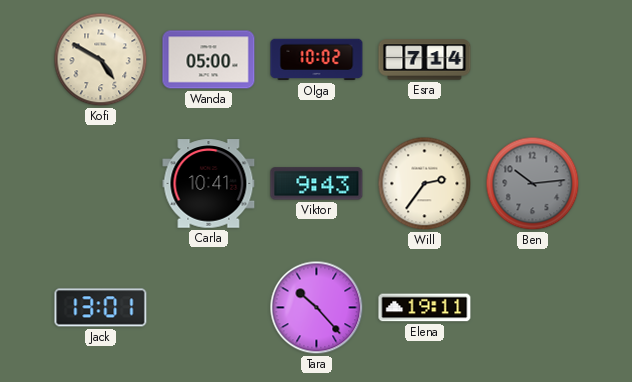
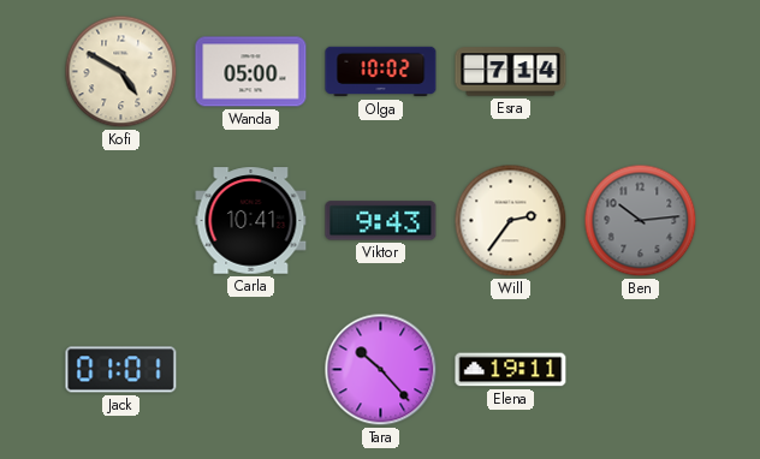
Jack: 13:01 -> 01:01 (121, 370)
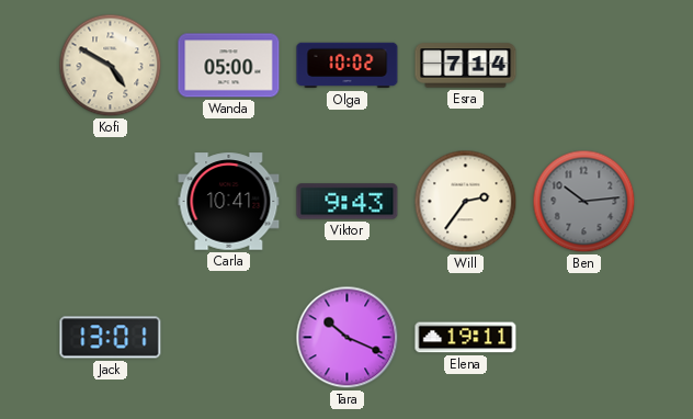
Jack: 01:01 -> 13:01 (111, 338)
Tara: 10:23 -> 10:19 (348, 338)
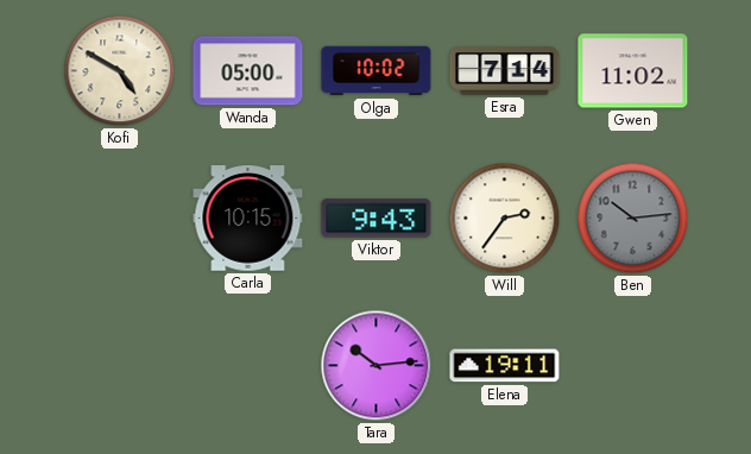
Gwen: none -> 11:02 (633, 71)
Carla: 10:41 -> 10:15 (248, 219)
Jack: 13:01 -> none (111, 338)
Tara: 10:19 -> 10:14 (377, 366)
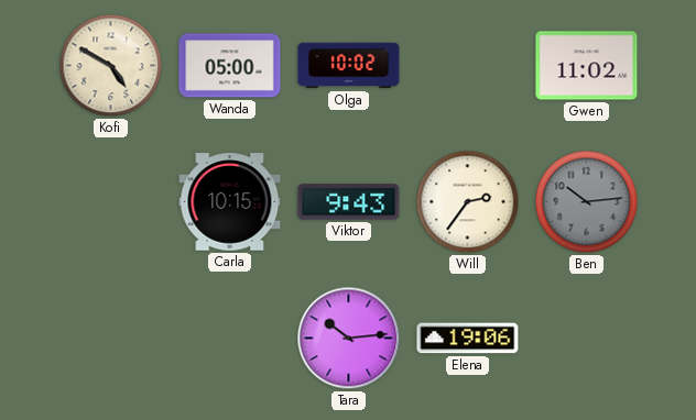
Esra: 7:14 -> none (505, 71)
Elena: 19:11 -> 19:06 (468, 339)
